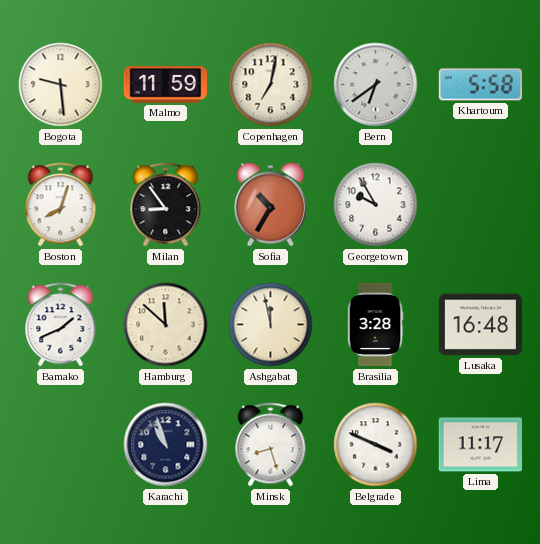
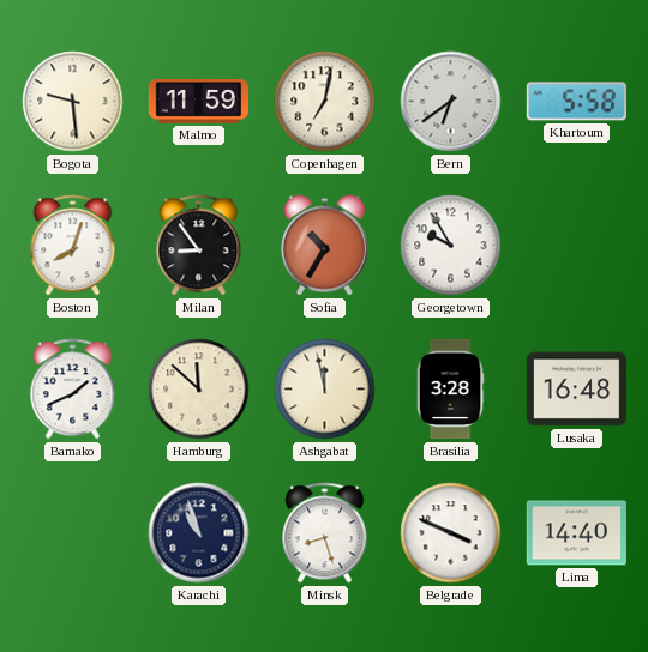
Lima: 11:17 -> 14:40 (576, 533)
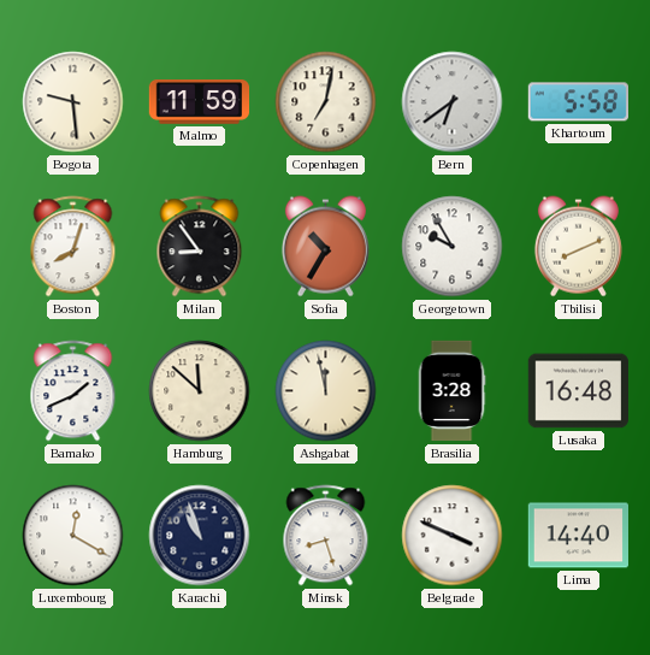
Tbilisi: none -> 8:11 (578, 247)
Luxembourg: none -> 12:20 (73, 536)
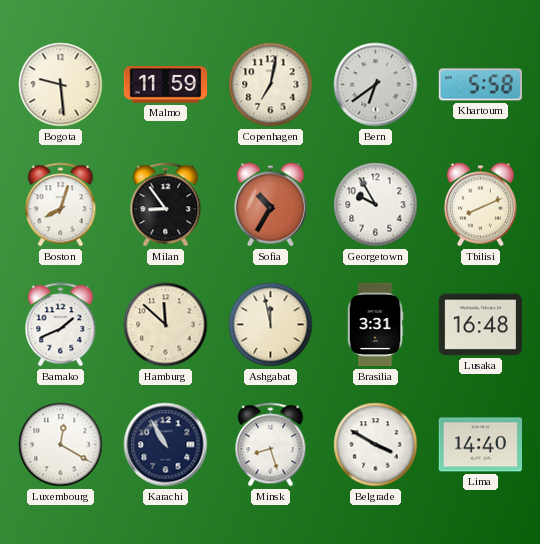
Brasilia: 3:28 -> 3:31 (375, 325)
Karachi: 10:57 -> 10:55 (166, 445)
Belgrade: 3:49 -> 3:50 (376, 445)
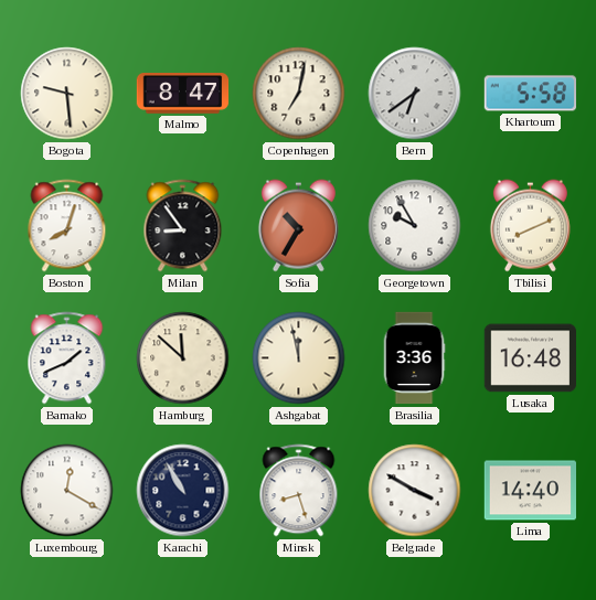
Malmo: 11:59 -> 8:47 (183, 94)
Brasilia: 3:31 -> 3:36 (414, 358)
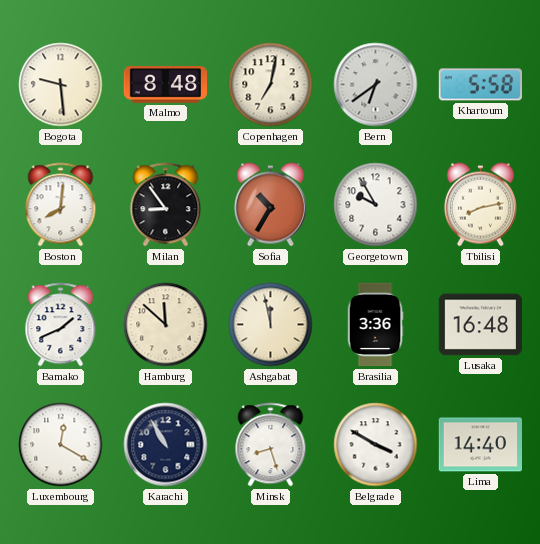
Malmo: 8:47 -> 8:48 (166, 85)
Boston: 8:03 -> 8:01 (61, 205)
Tbilisi: 8:11 -> 8:13 (480, 205)
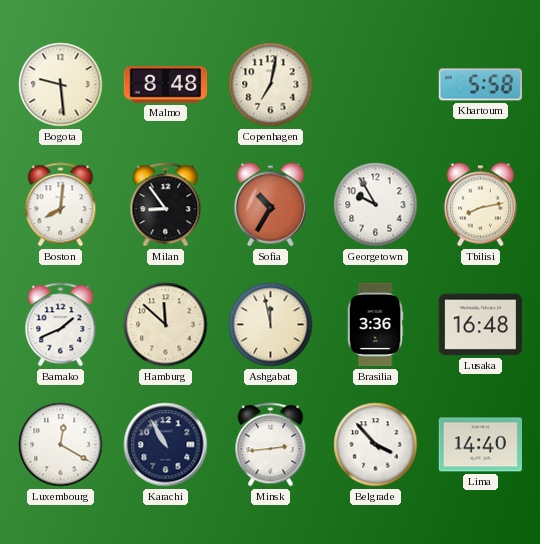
Bern: 6:39 -> none (376, 85)
Minsk: 8:27 -> 2:44 (271, 445)
Belgrade: 3:50 -> 3:53 (376, 445)
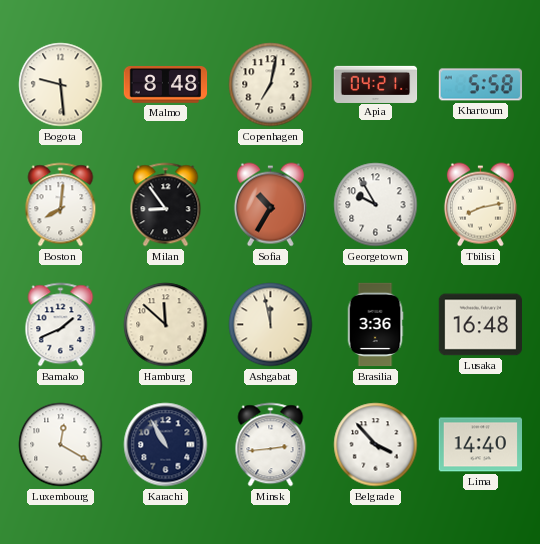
Apia: none -> 04:21 (376, 84)
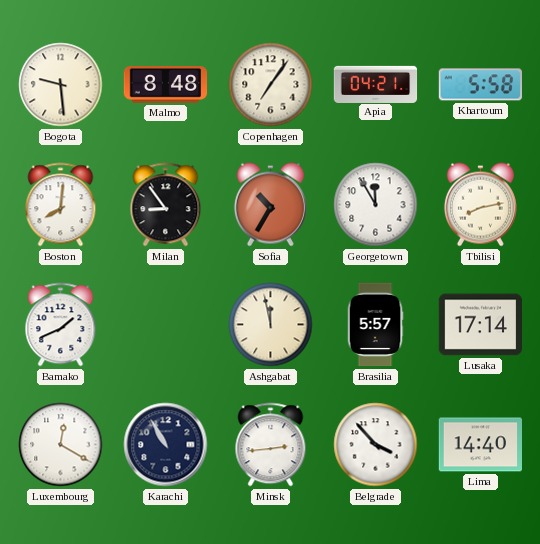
Copenhagen: 7:02 -> 7:06 (271, 85)
Georgetown: 9:55 -> 11:55 (376, 205)
Hamburg: 11:52 -> none (166, 325)
Brasilia: 3:36 -> 5:57 (375, 325)
Lusaka: 16:48 -> 17:14 (480, 325)
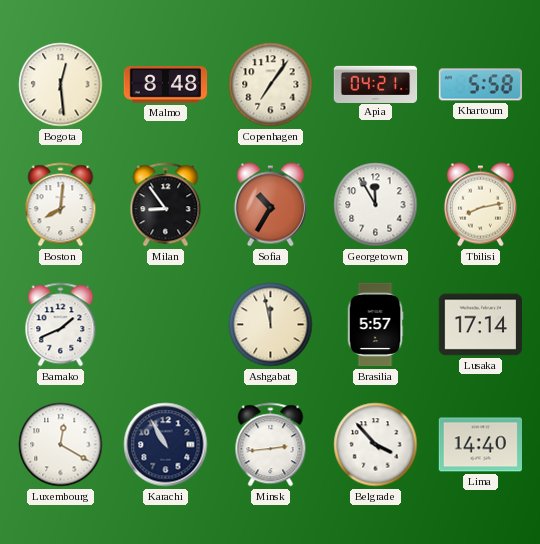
Bogota: 9:29 -> 12:29 (61, 85)
